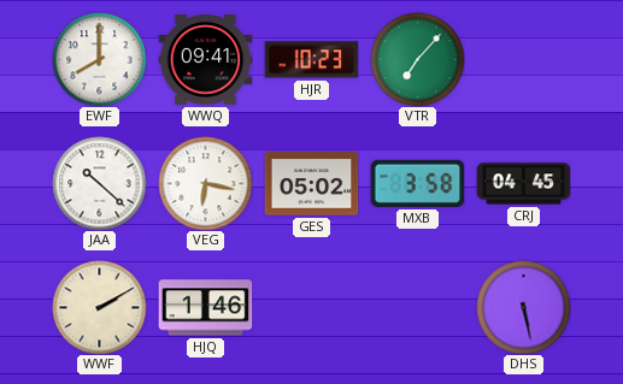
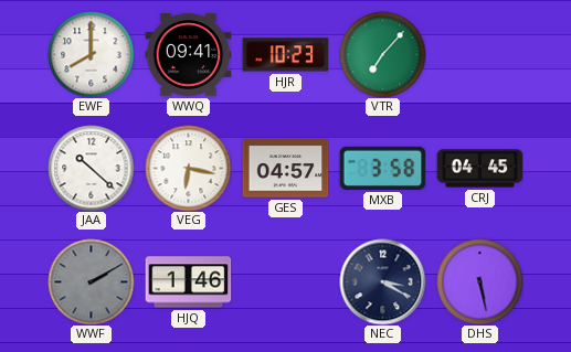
GES: 05:02 -> 04:57 (285, 169)
WWF dial: cream -> grey (91, 281)
NEC: none -> 3:20 (382, 281)
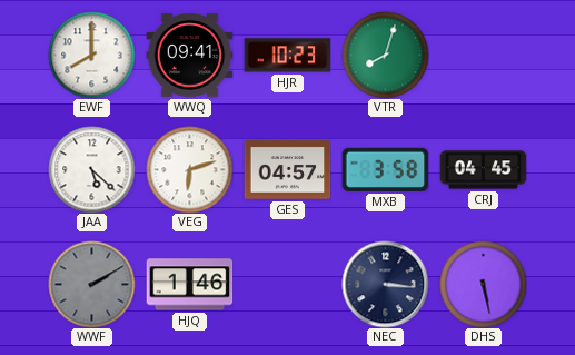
VTR: 7:07 -> 8:03 (385, 55)
JAA: 10:22 -> 5:22 (91, 169)
VEG: 6:17 -> 6:12 (189, 169)
NEC: 3:20 -> 3:16 (385, 284)
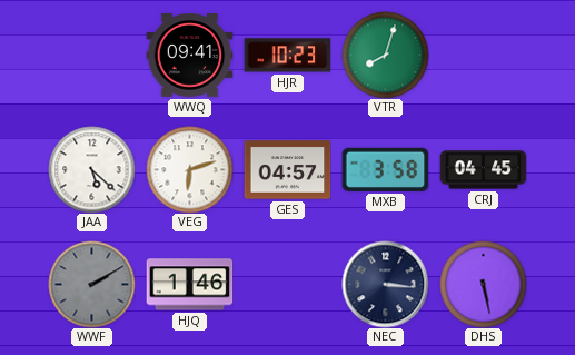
EWF: 8:00 -> none (91, 55)
